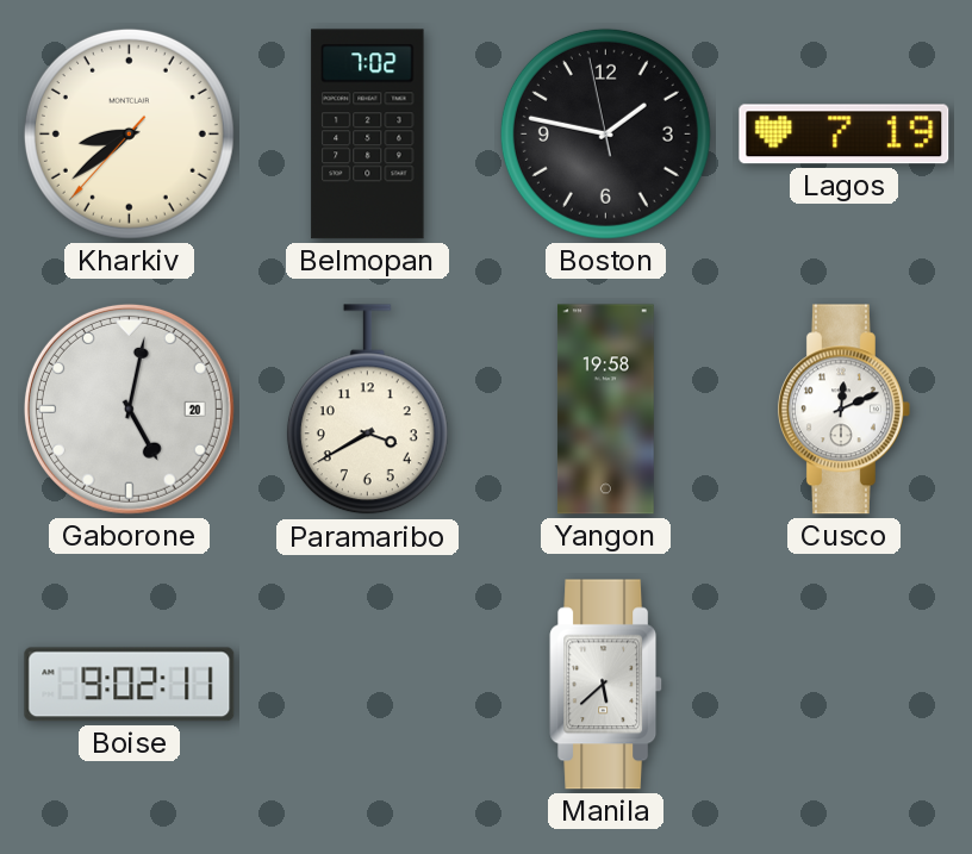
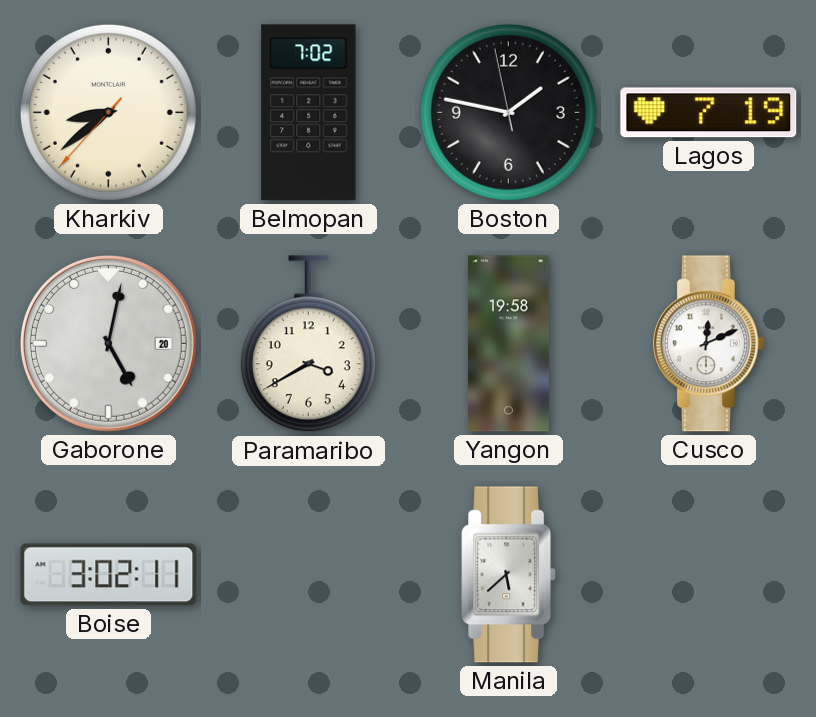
Boise: 9:02 -> 3:02 (109, 575)
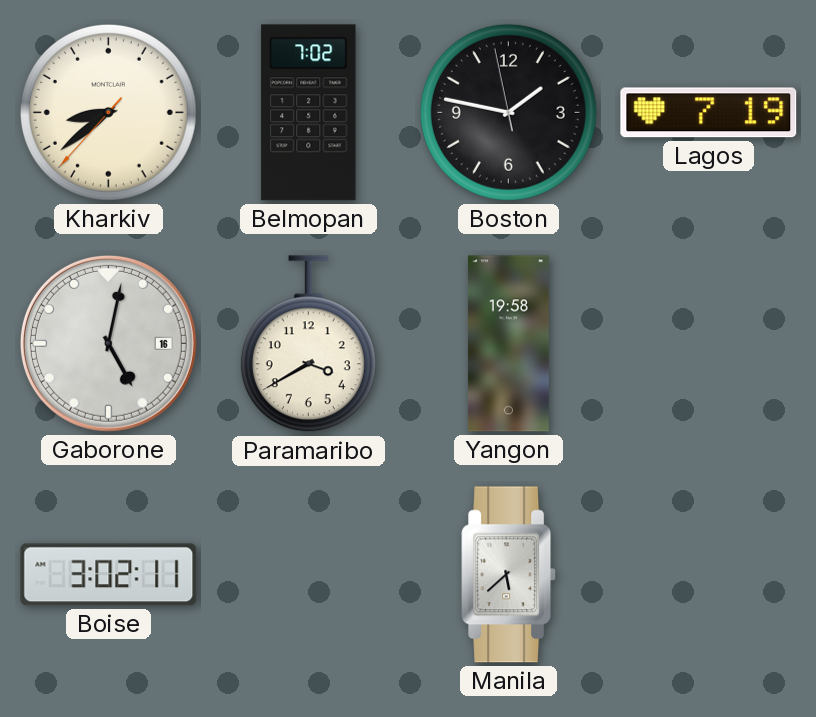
Gaborone date: 20 -> 16 (108, 343)
Cusco: 12:11 -> none (708, 344)
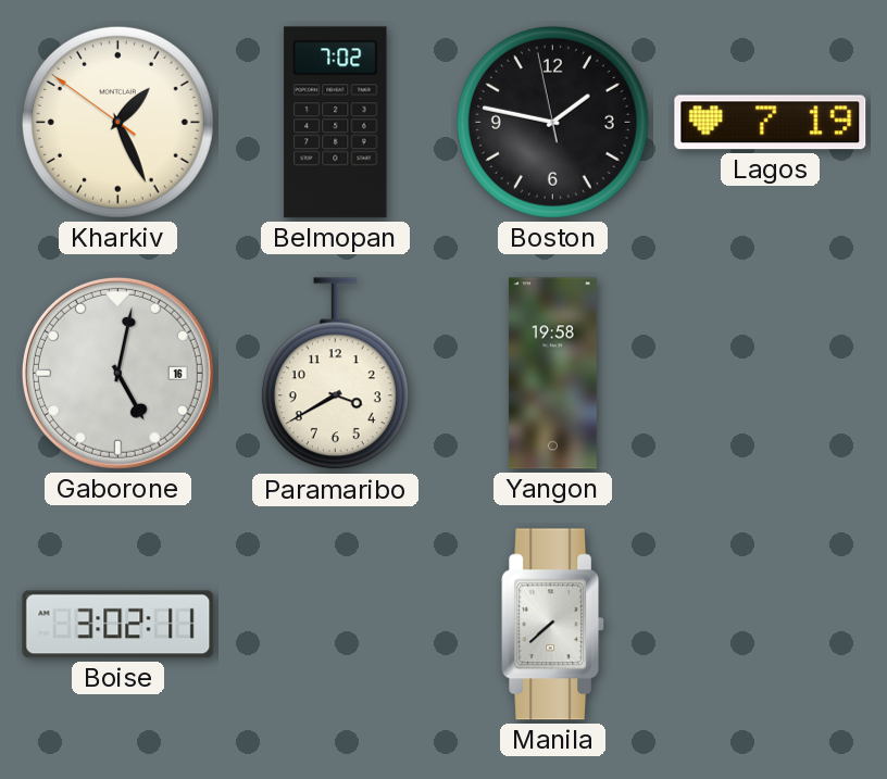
Kharkiv: 8:38 -> 1:25 (117, 122)
Manila: 5:38 -> 7:38 (553, 625)
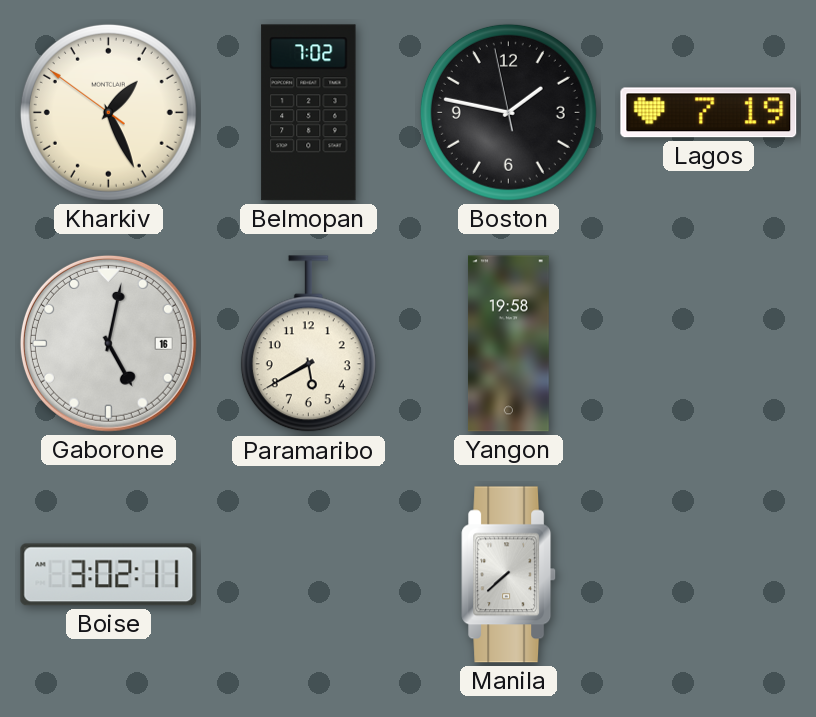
Paramaribo: 3:40 -> 5:40 (308, 344)
